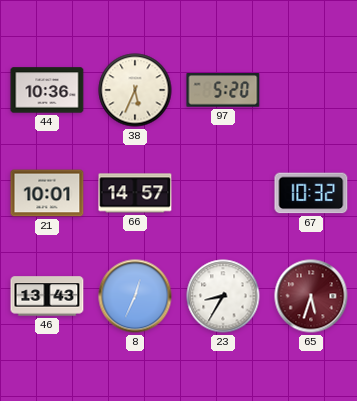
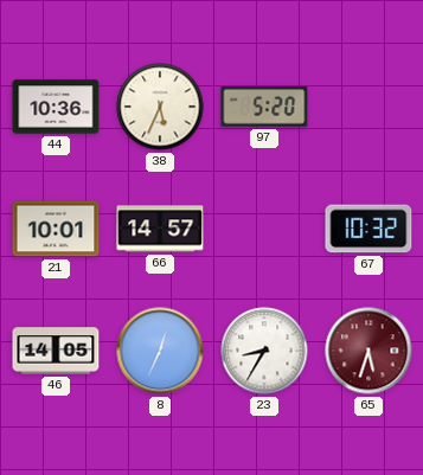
46: 13:43 -> 14:05 (56, 351)
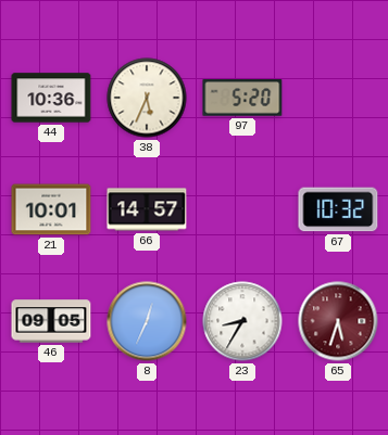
46: 14:05 -> 09:05 (51, 321)
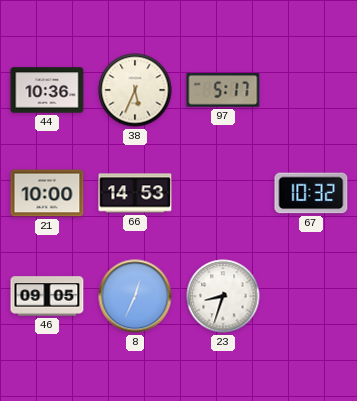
97: 5:20 -> 5:17 (223, 90)
21: 10:01 -> 10:00 (47, 193)
66: 14:57 -> 14:53 (135, 193)
23: 8:35 -> 8:33 (223, 296)
65: 5:33 -> none (338, 321)
